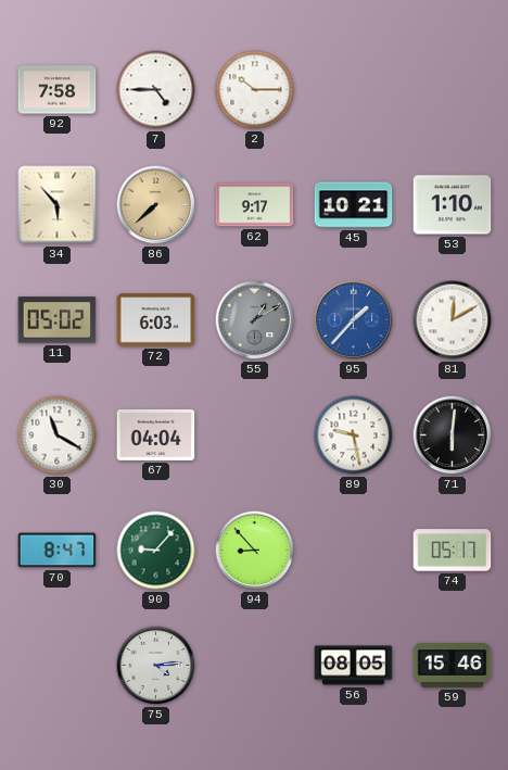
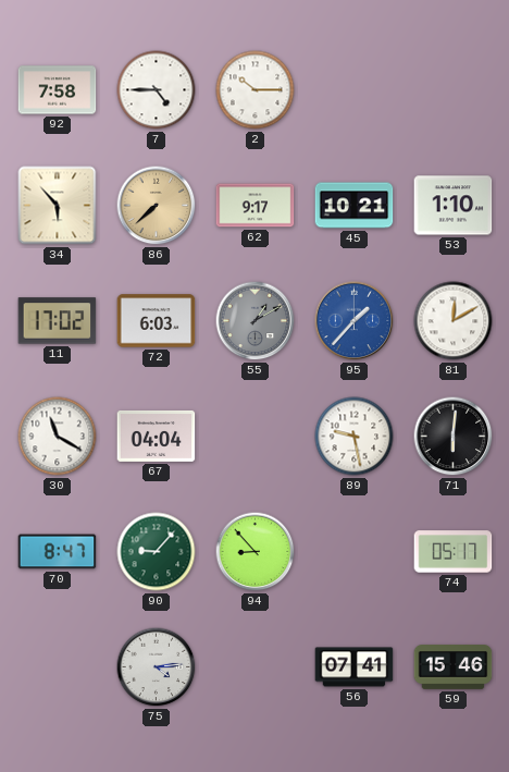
11: 05:02 -> 17:02 (58, 321)
56: 08:05 -> 07:41 (355, 667)
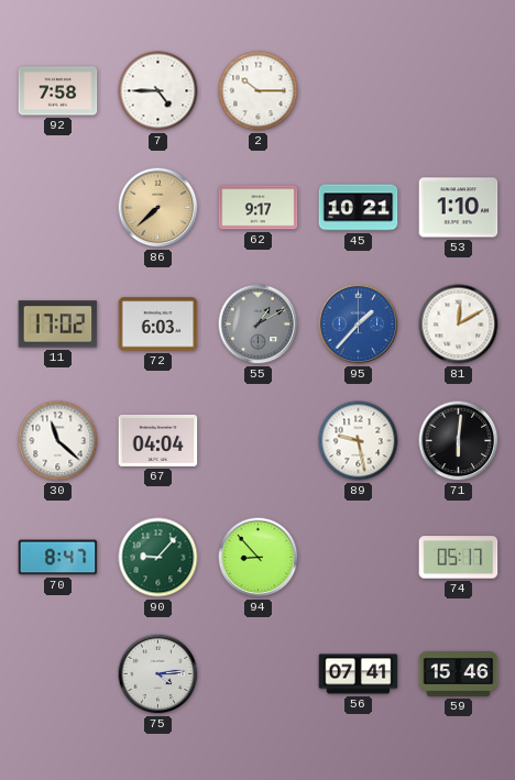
34: 5:53 -> none (58, 206)
30: 11:20 -> 11:22 (58, 441)
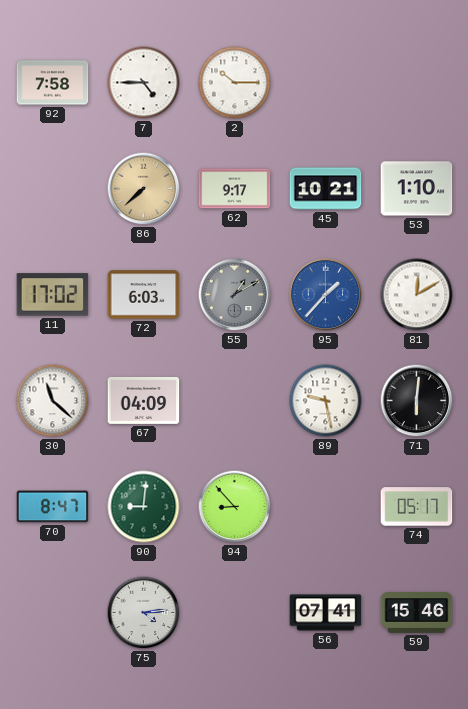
67: 04:04 -> 04:09 (144, 401)
90: 9:07 -> 9:01 (144, 507)
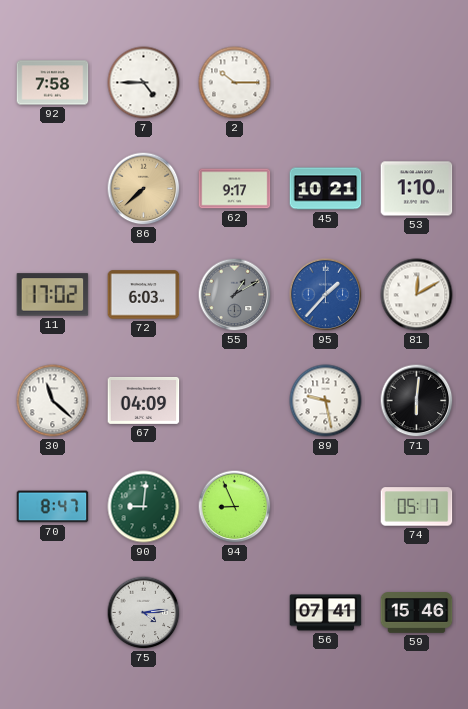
94: 8:53 -> 8:56 (235, 507)
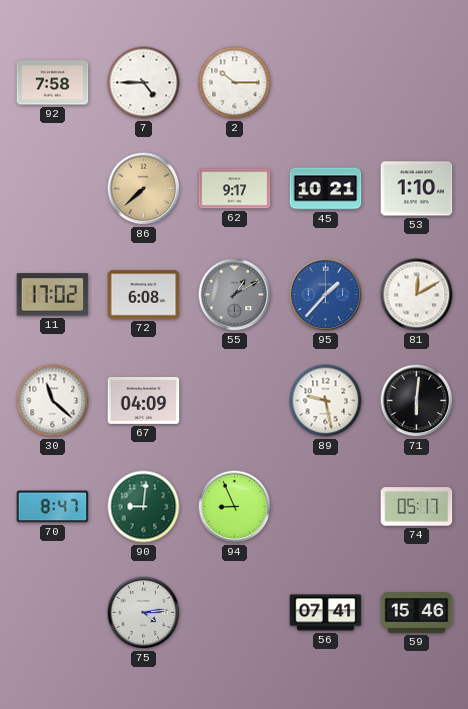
72: 6:03 -> 6:08 (144, 295)
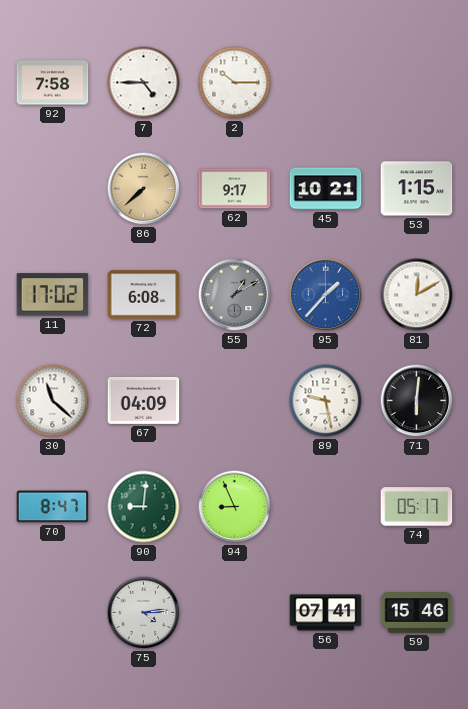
53: 1:10 -> 1:15 (417, 189)
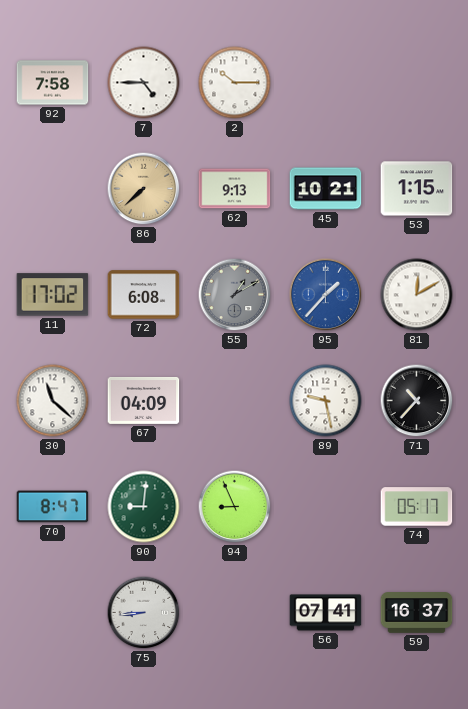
62: 9:17 -> 9:13 (235, 189)
71: 6:01 -> 10:37 (417, 401)
75: 4:14 -> 8:44 (144, 613)
59: 15:46 -> 16:37 (417, 613)
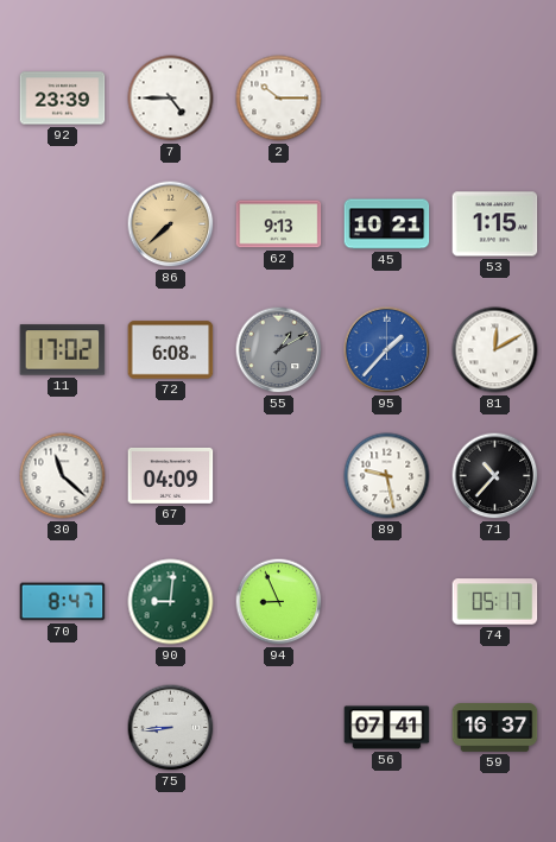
92: 7:58 -> 23:39 (63, 99)
